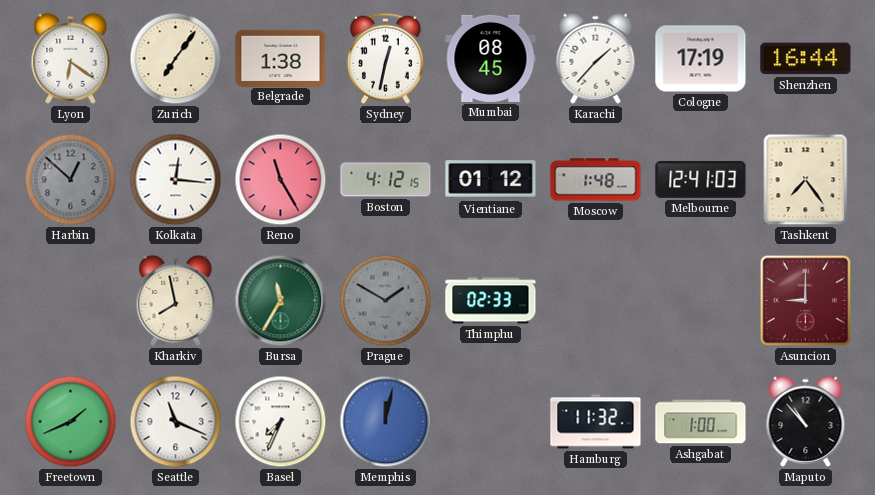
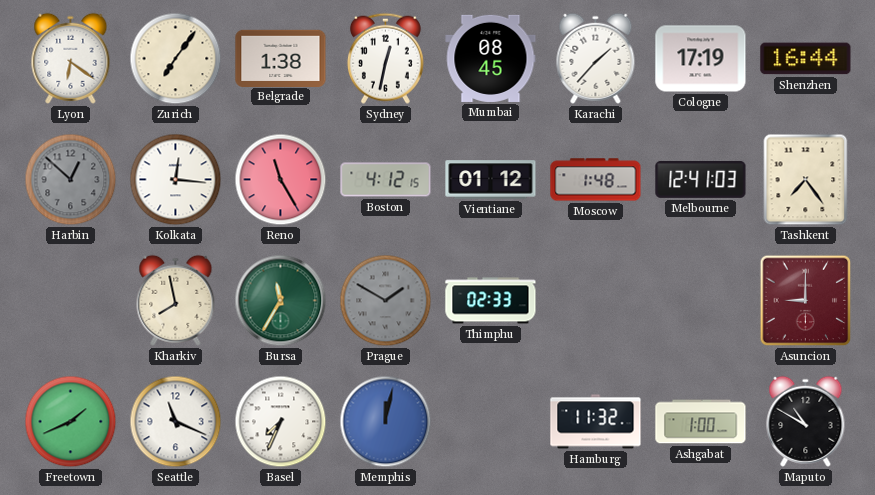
Maputo: 10:53 -> 10:50 (806, 421)
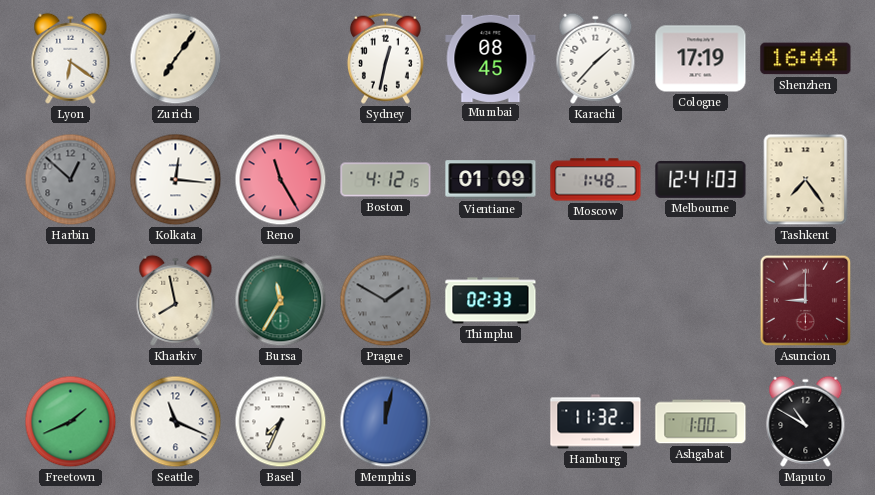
Belgrade: 1:38 -> none (281, 58)
Vientiane: 01:12 -> 01:09 (491, 180)
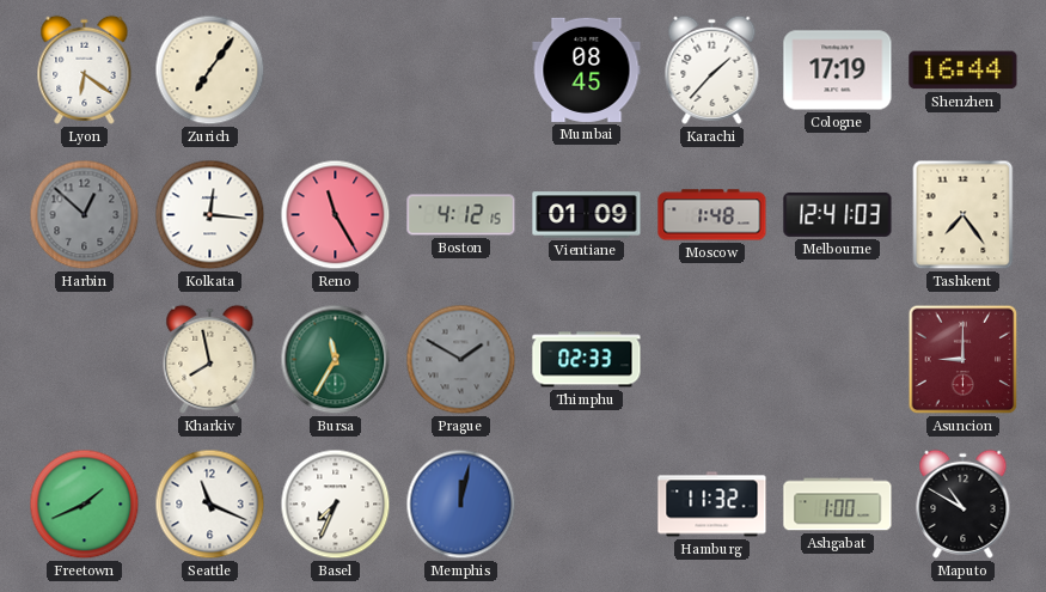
Sydney: 12:32 -> none (385, 58)
